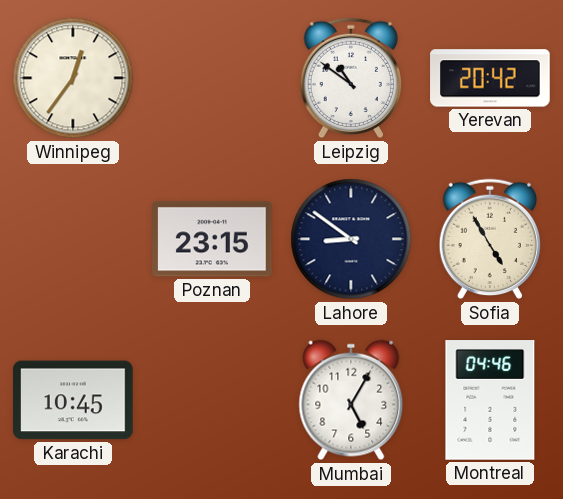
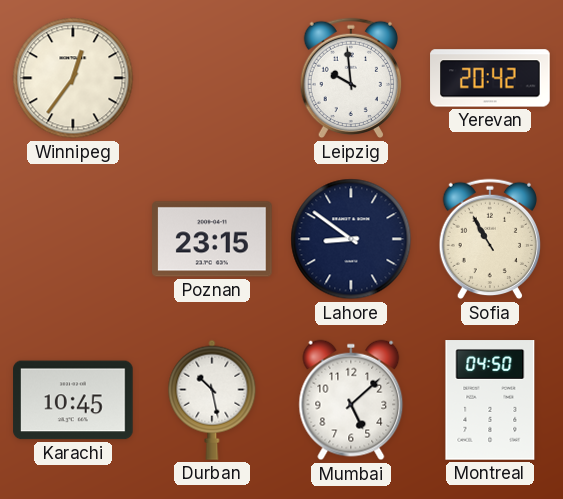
Leipzig: 10:51 -> 9:59 (350, 78)
Sofia: 4:55 -> 10:55 (489, 239)
Durban: none -> 10:28 (212, 400)
Mumbai: 5:05 -> 5:08 (351, 400)
Montreal: 04:46 -> 04:50 (490, 400)
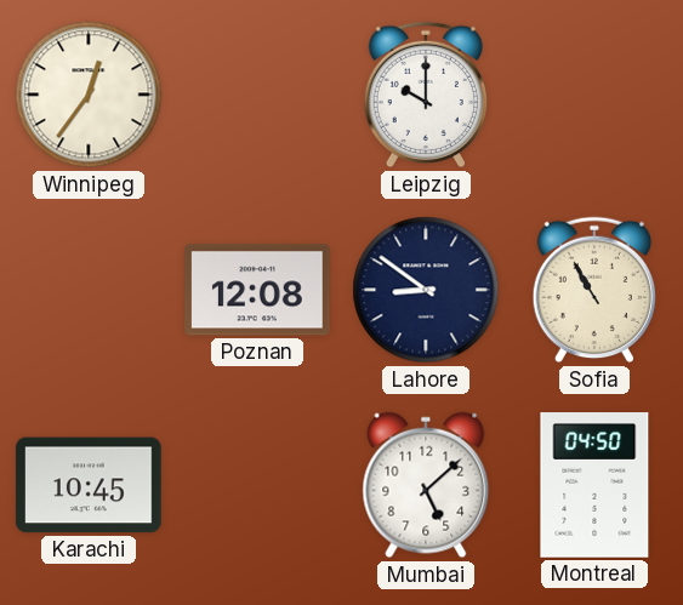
Leipzig: 9:59 -> 10:00 (425, 95)
Yerevan: 20:42 -> none (490, 78)
Poznan: 23:15 -> 12:08 (257, 290)
Durban: 10:28 -> none (212, 400)
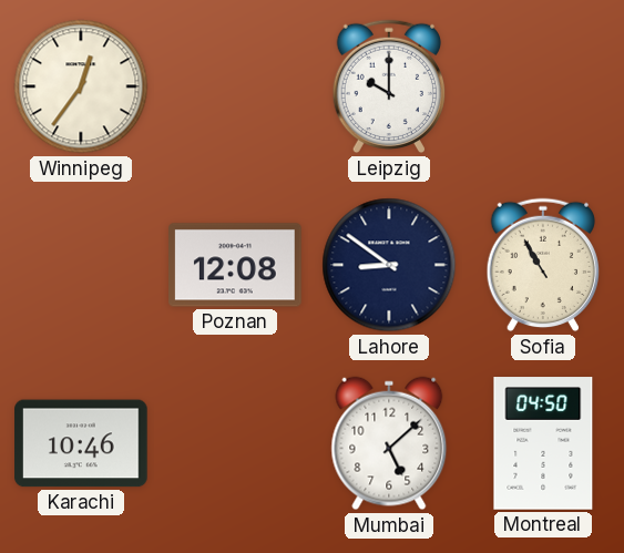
Karachi: 10:45 -> 10:46 (81, 443)
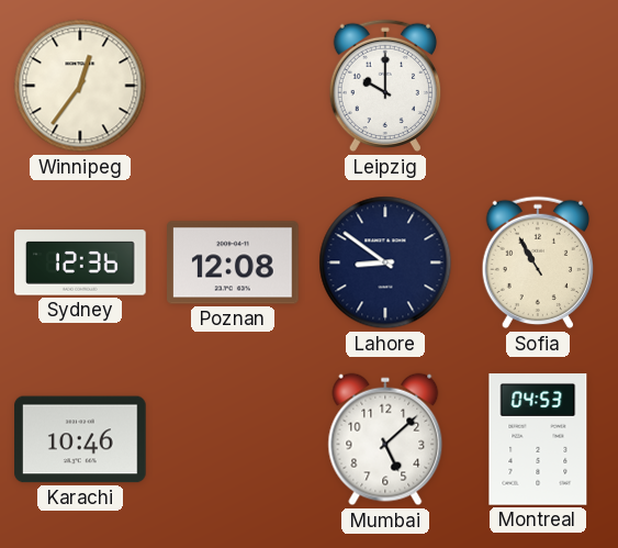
Sydney: none -> 12:36 (80, 262)
Montreal: 04:50 -> 04:53 (538, 439)
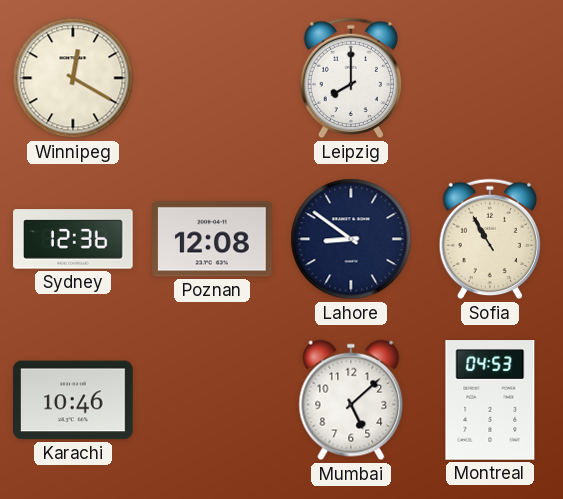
Winnipeg: 12:36 -> 12:20 (73, 78)
Leipzig: 10:00 -> 8:00 (350, 78)
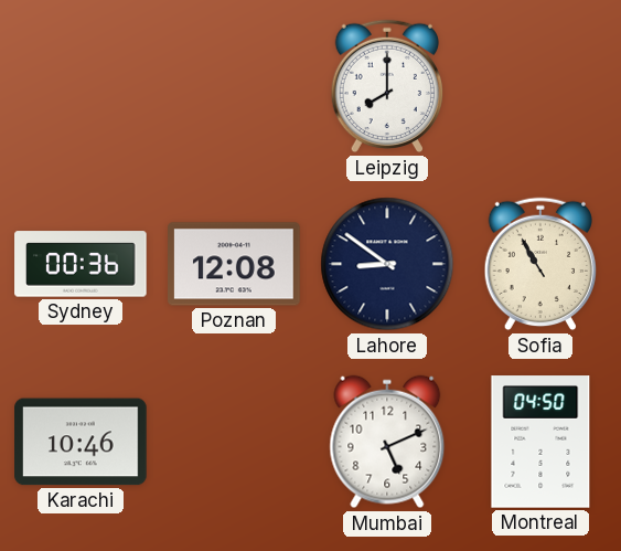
Winnipeg: 12:20 -> none (73, 78)
Sydney: 12:36 -> 00:36 (81, 264)
Mumbai: 5:08 -> 5:11 (387, 442)
Montreal: 04:53 -> 04:50 (540, 442)
